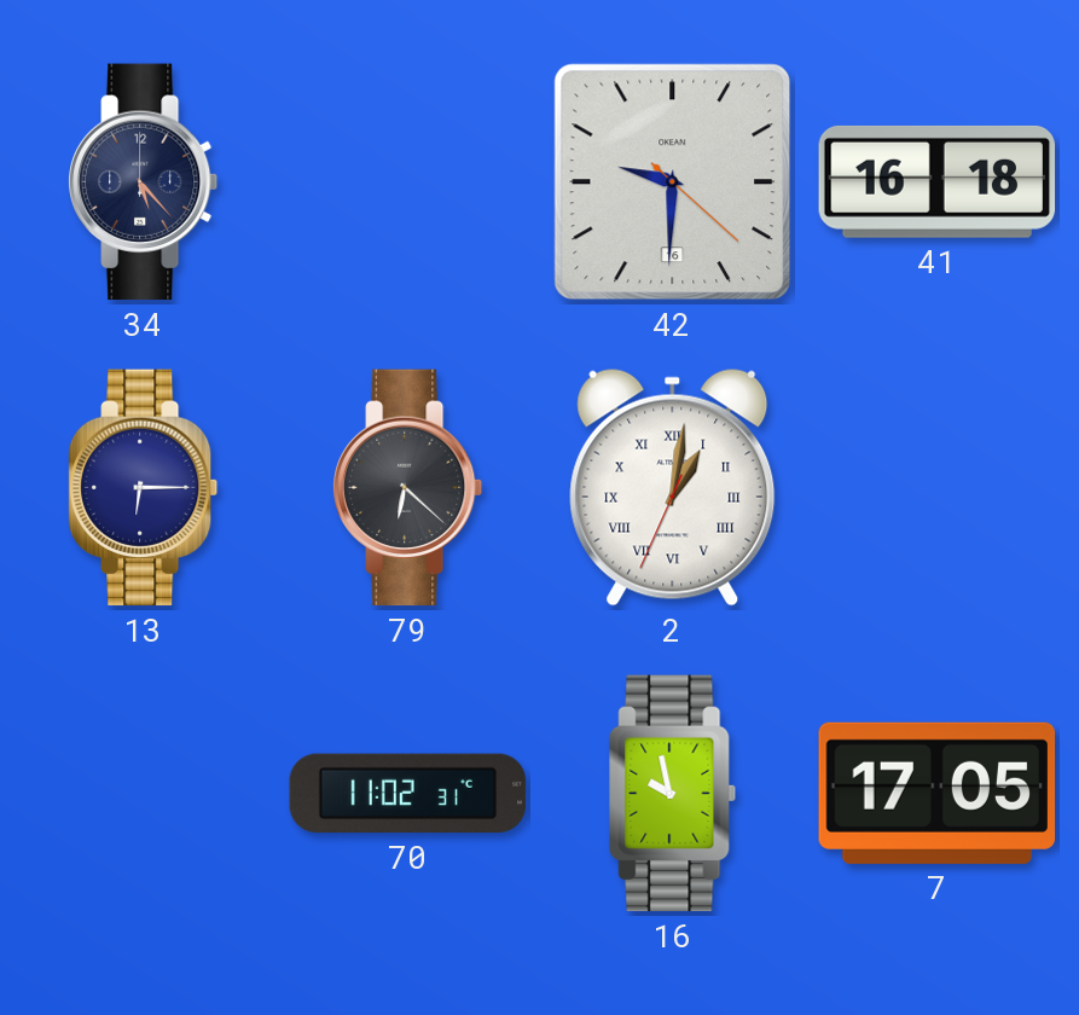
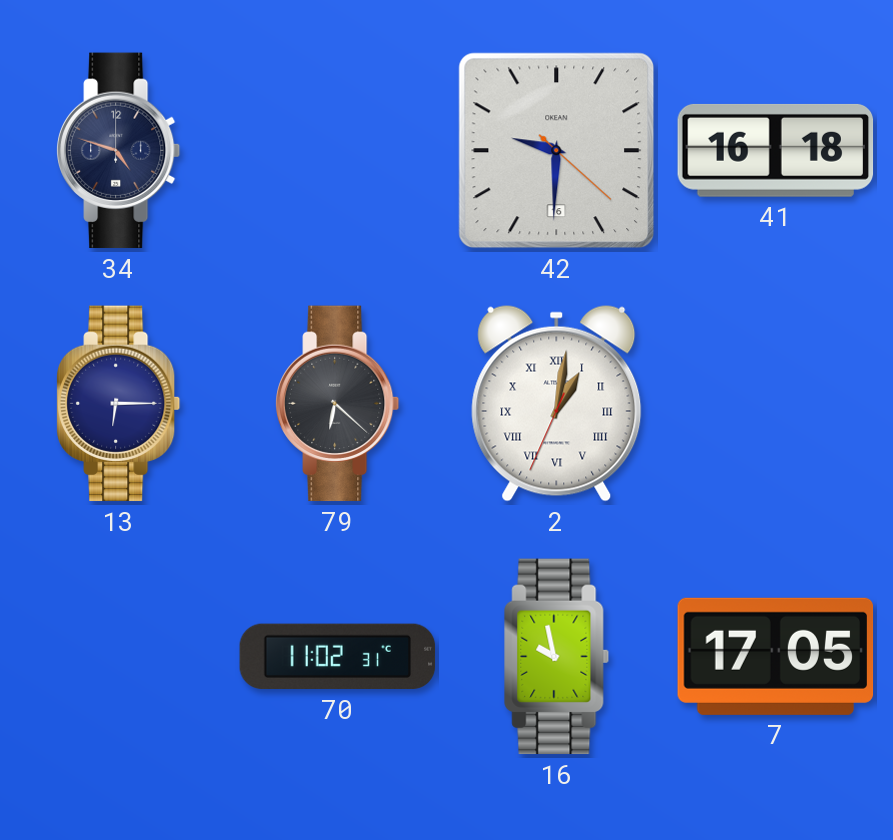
34: 5:23 -> 4:48 (119, 151)
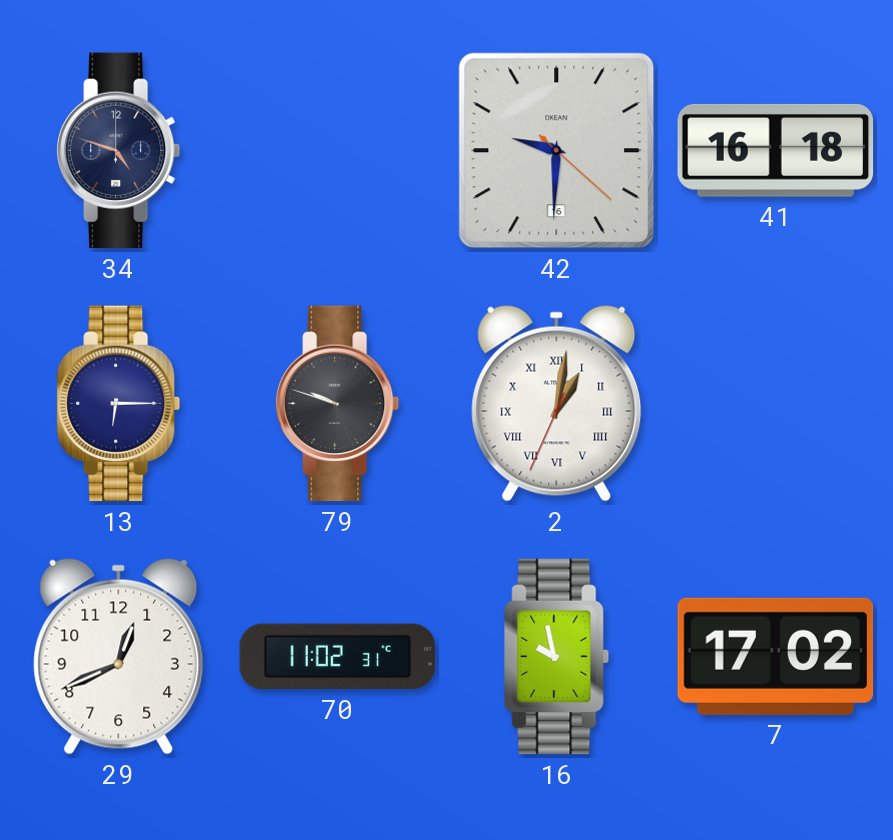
79: 6:22 -> 9:48 (338, 404)
29: none -> 12:41 (119, 657)
7: 17:05 -> 17:02 (776, 656)
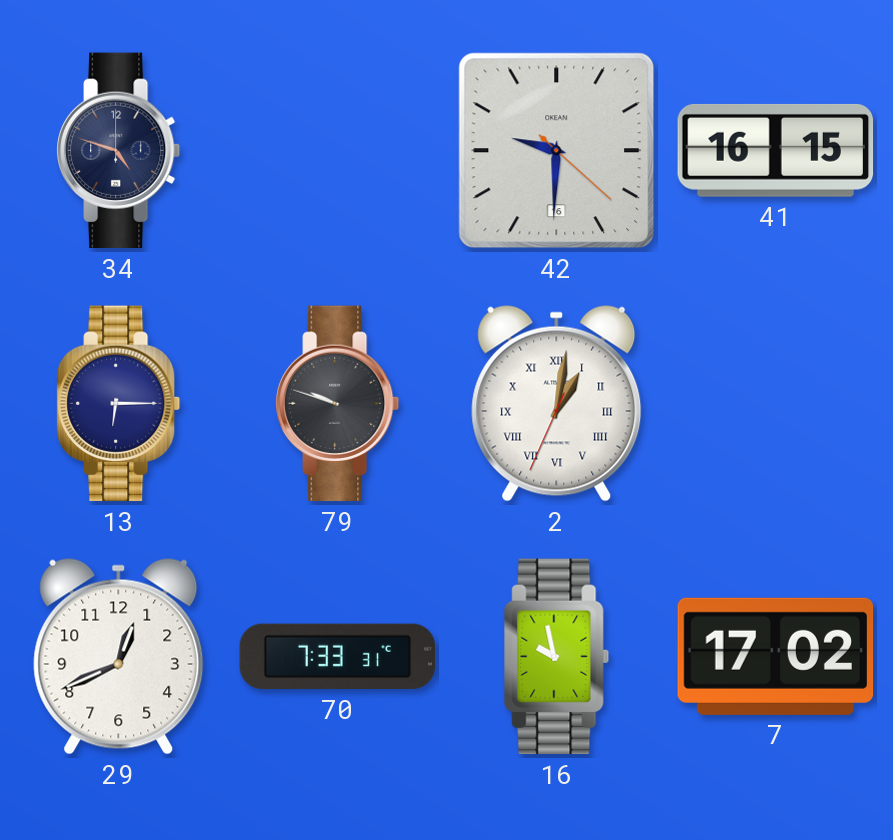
41: 16:18 -> 16:15 (776, 150)
70: 11:02 -> 7:33 (338, 657)
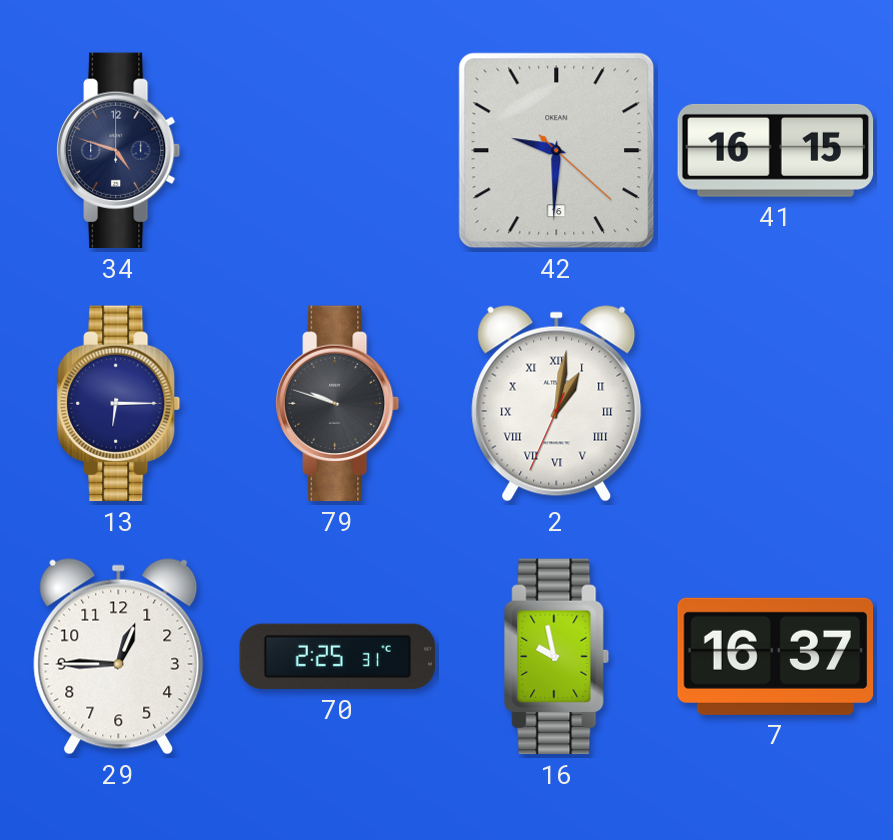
29: 12:41 -> 12:45 (119, 657)
70: 7:33 -> 2:25 (338, 657)
7: 17:02 -> 16:37 (776, 656)
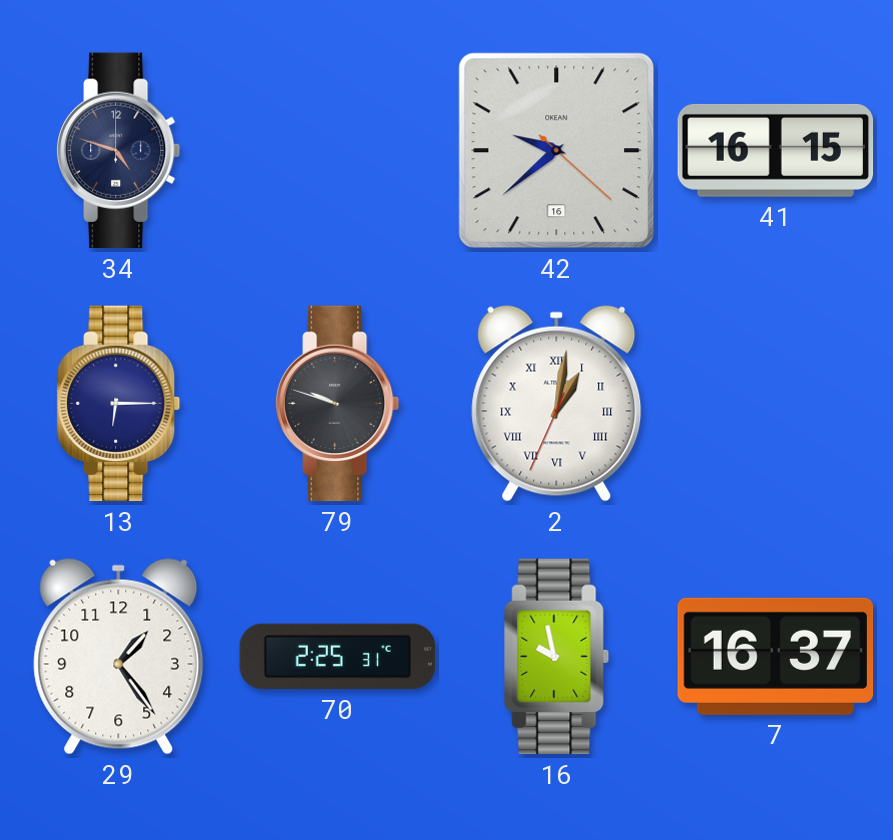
42: 9:30 -> 9:38 (557, 151)
29: 12:45 -> 1:24 (119, 657)
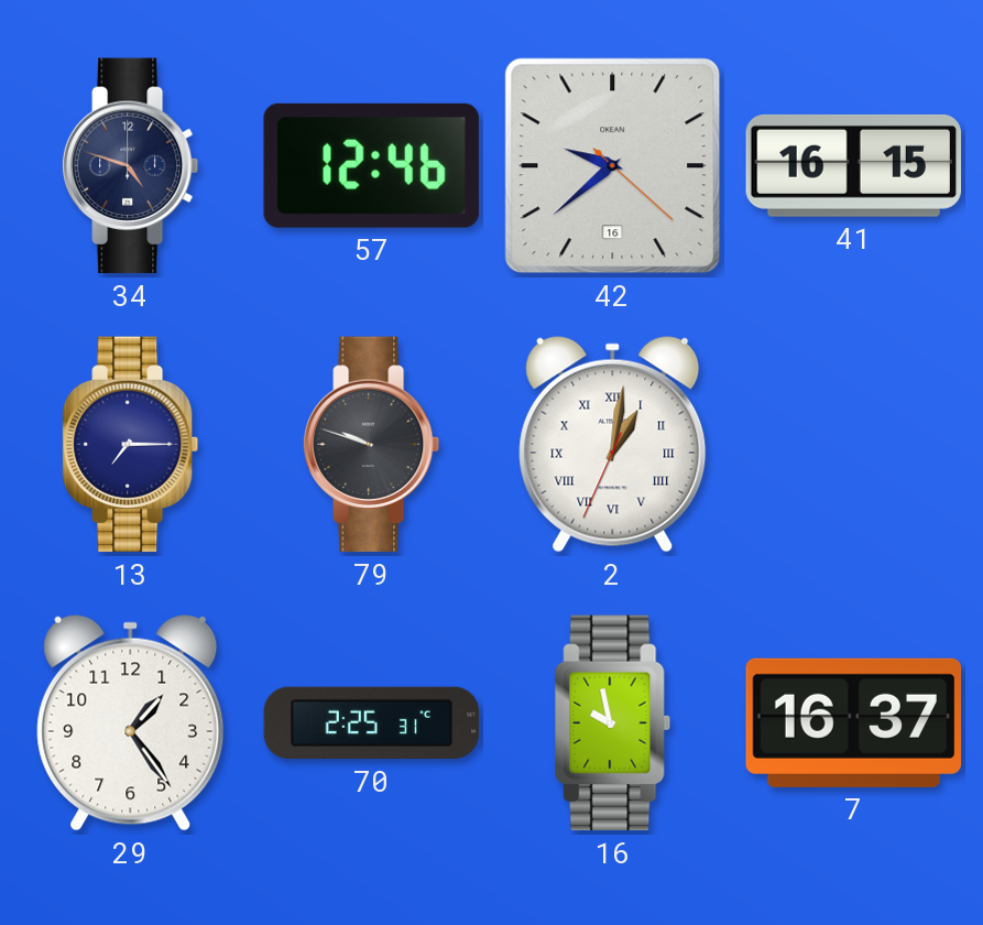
57: none -> 12:46 (371, 165)
13: 6:15 -> 7:15 (131, 445)
